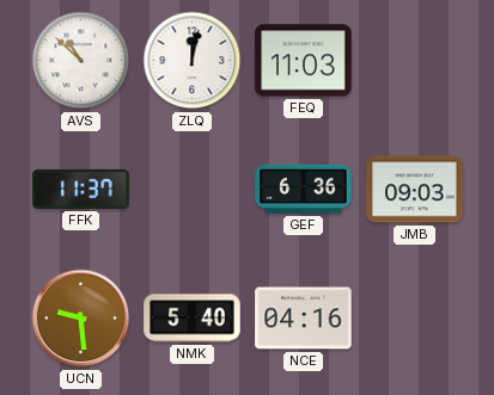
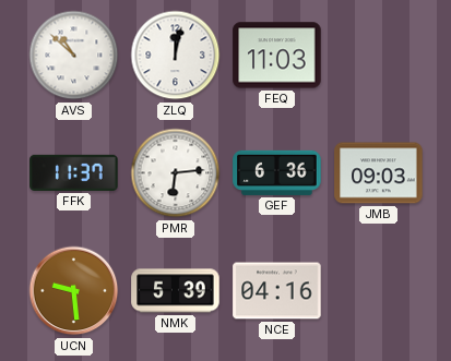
PMR: none -> 6:14 (176, 173)
NMK: 5:40 -> 5:39 (176, 291)
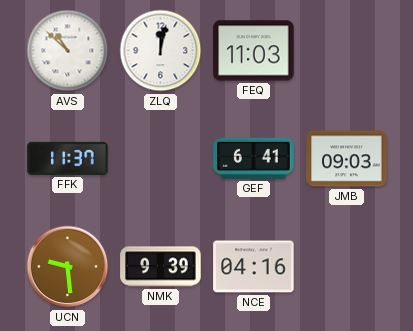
PMR: 6:14 -> none (176, 173)
GEF: 6:36 -> 6:41 (254, 158)
NMK: 5:39 -> 9:39 (161, 267)
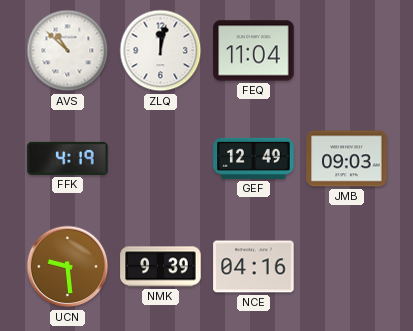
FEQ: 11:03 -> 11:04 (254, 51)
FFK: 11:37 -> 4:19 (68, 158)
GEF: 6:41 -> 12:49 (254, 158)
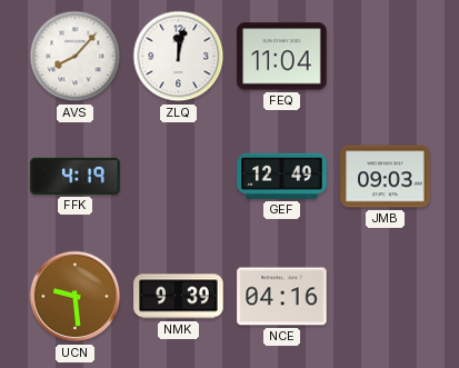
AVS: 10:52 -> 8:07 (76, 57)
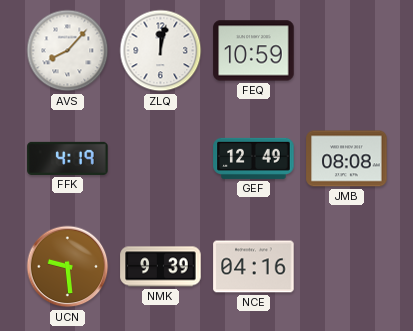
FEQ: 11:04 -> 10:59 (254, 51)
JMB: 09:03 -> 08:08 (347, 159)
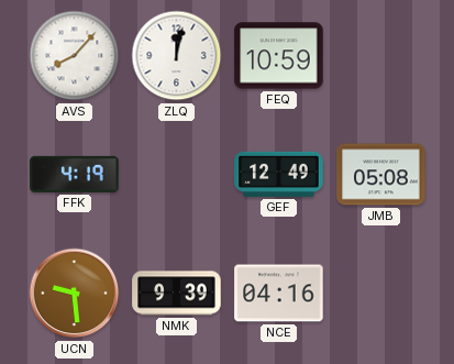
JMB: 08:08 -> 05:08 (381, 175)
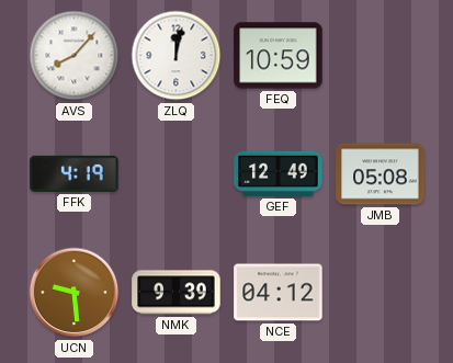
NCE: 04:16 -> 04:12 (279, 293)
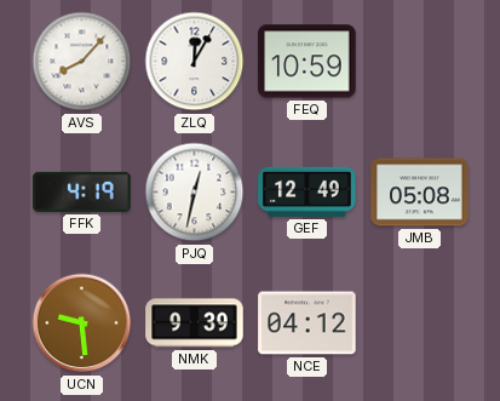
ZLQ: 12:02 -> 12:05 (195, 62)
PJQ: none -> 12:32 (195, 193)
